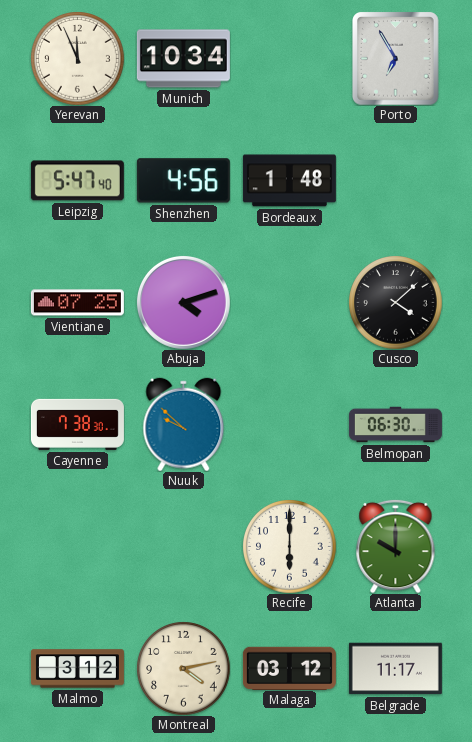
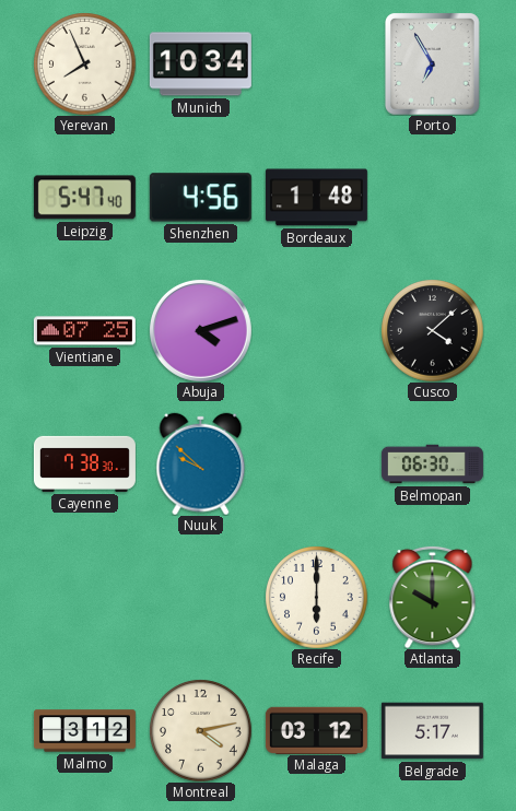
Yerevan: 11:56 -> 7:56 (84, 63)
Belgrade: 11:17 -> 5:17 (432, 731)
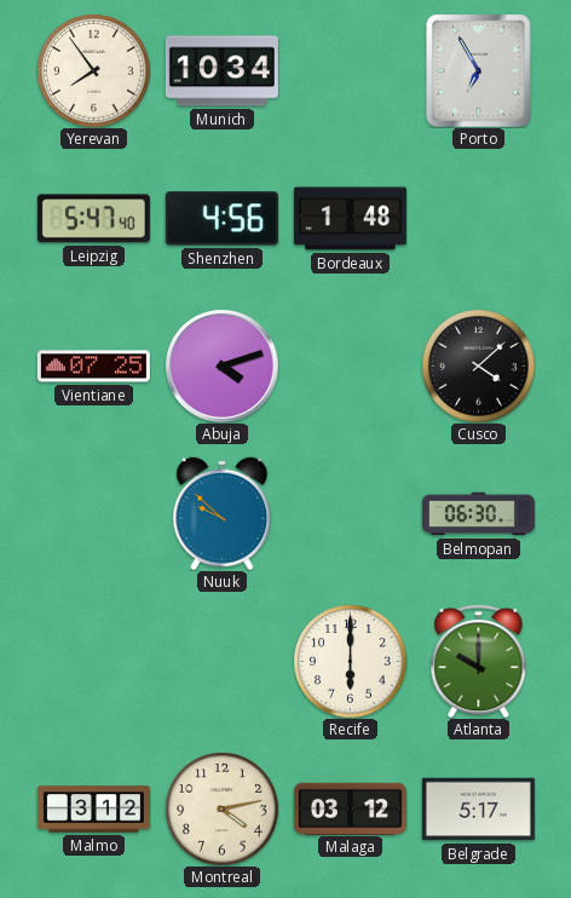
Yerevan: 7:56 -> 7:54 (93, 70)
Cayenne: 7:38 -> none (84, 463)
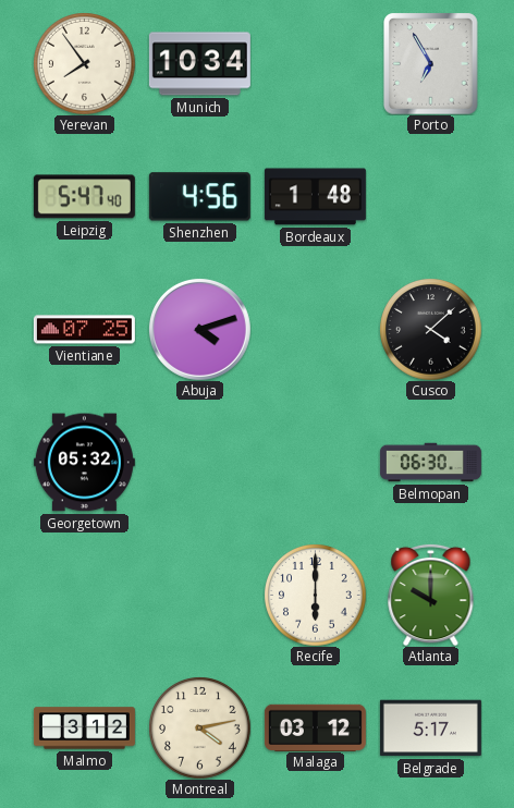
Georgetown: none -> 05:32 (84, 463)
Nuuk: 9:52 -> none (223, 513)
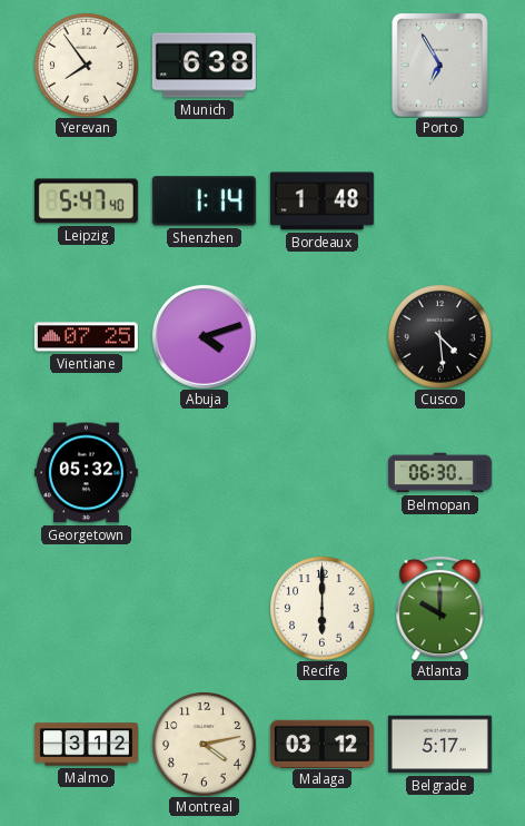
Munich: 10:34 -> 6:38 (204, 66)
Shenzhen: 4:56 -> 1:14 (204, 201)
Cusco: 4:08 -> 4:29 (439, 336)
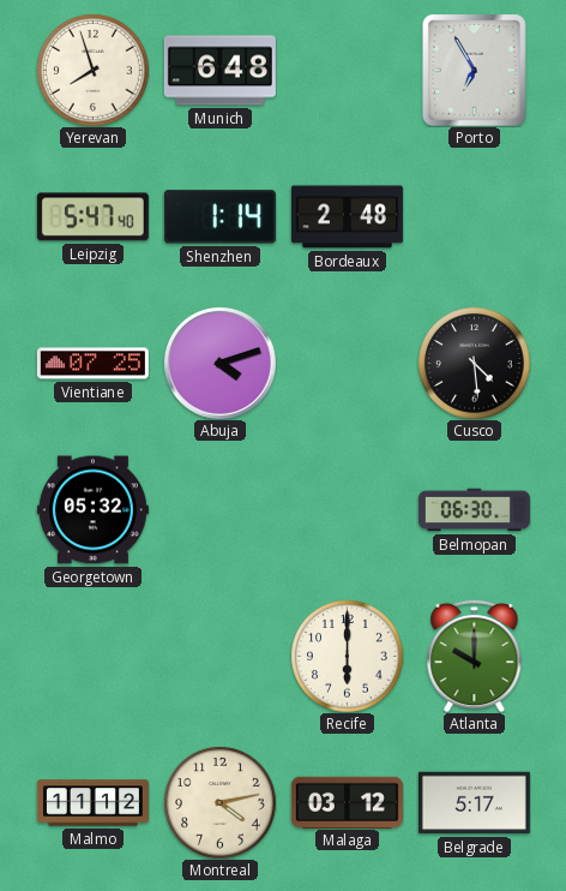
Yerevan: 7:54 -> 7:57 (92, 70)
Munich: 6:38 -> 6:48 (219, 71)
Bordeaux: 1:48 -> 2:48 (347, 217)
Malmo: 3:12 -> 11:12 (92, 803)
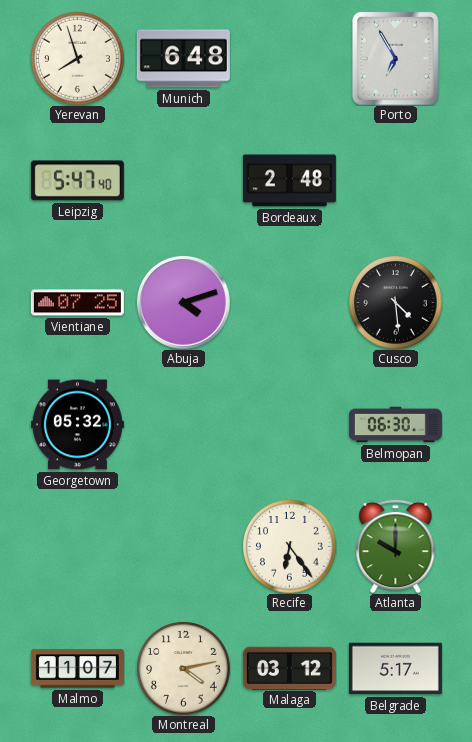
Shenzhen: 1:14 -> none (219, 217)
Recife: 6:00 -> 6:24 (289, 546)
Malmo: 11:12 -> 11:07 (77, 669)
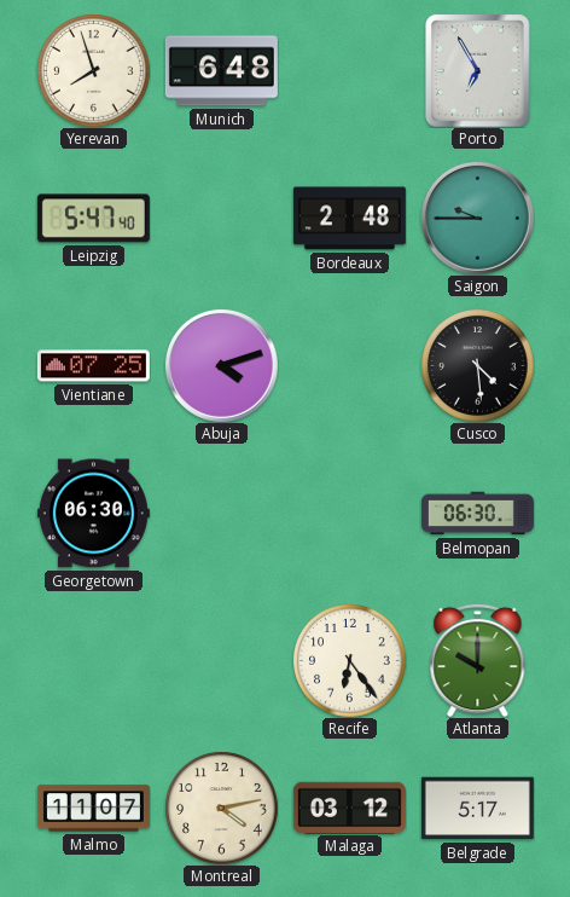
Saigon: none -> 9:45 (477, 218)
Georgetown: 05:32 -> 06:30 (93, 514)
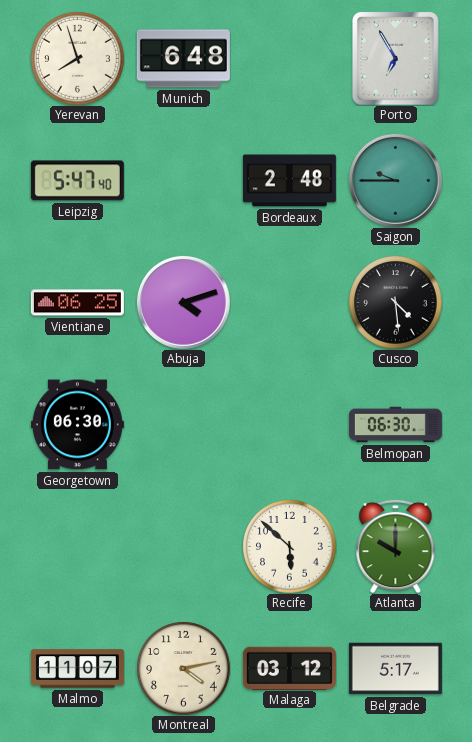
Vientiane: 07:25 -> 06:25 (77, 303)
Recife: 6:24 -> 5:52 (289, 546)
